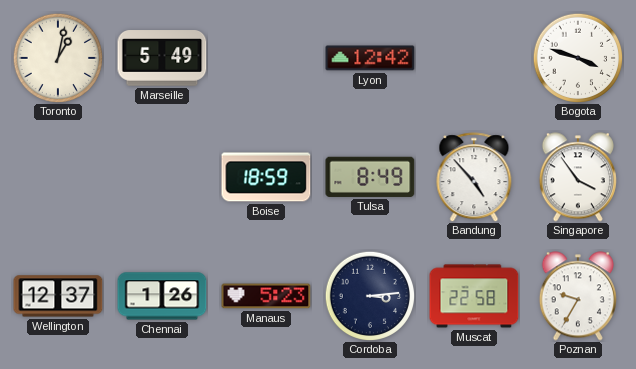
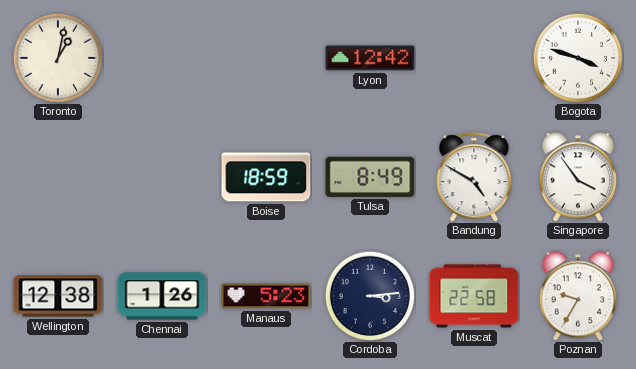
Marseille: 5:49 -> none (162, 58)
Bandung: 4:53 -> 4:50 (474, 177)
Wellington: 12:37 -> 12:38 (58, 296)
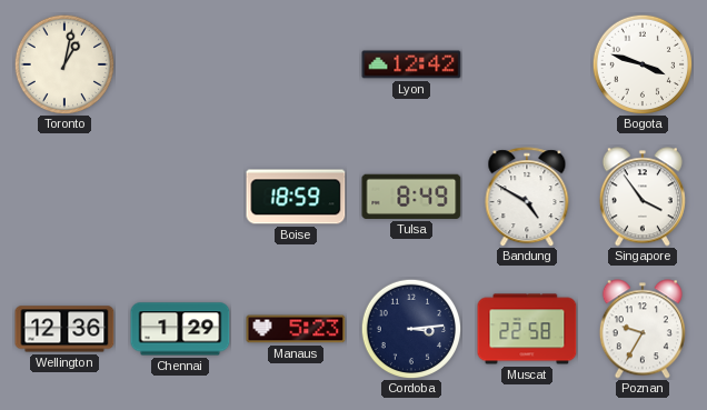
Wellington: 12:38 -> 12:36 (64, 329)
Chennai: 1:26 -> 1:29 (180, 329)
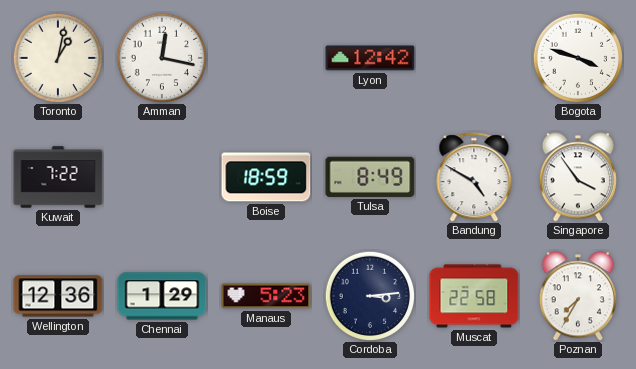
Amman: none -> 12:17 (162, 58)
Kuwait: none -> 7:22 (58, 177)
Poznan: 9:35 -> 7:35 (578, 296)
